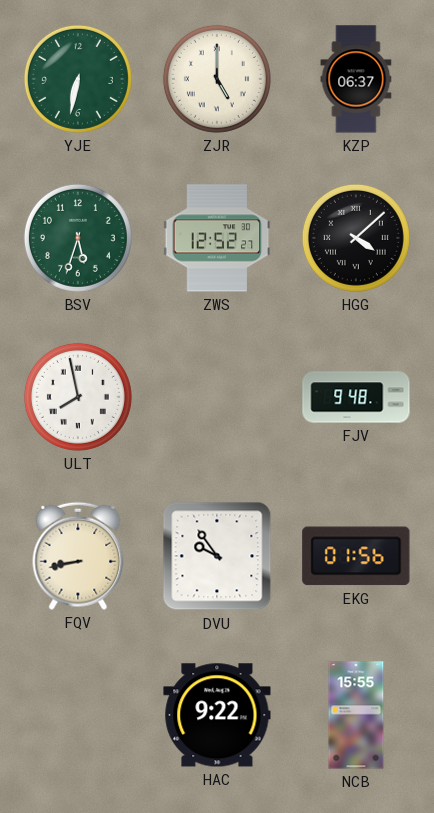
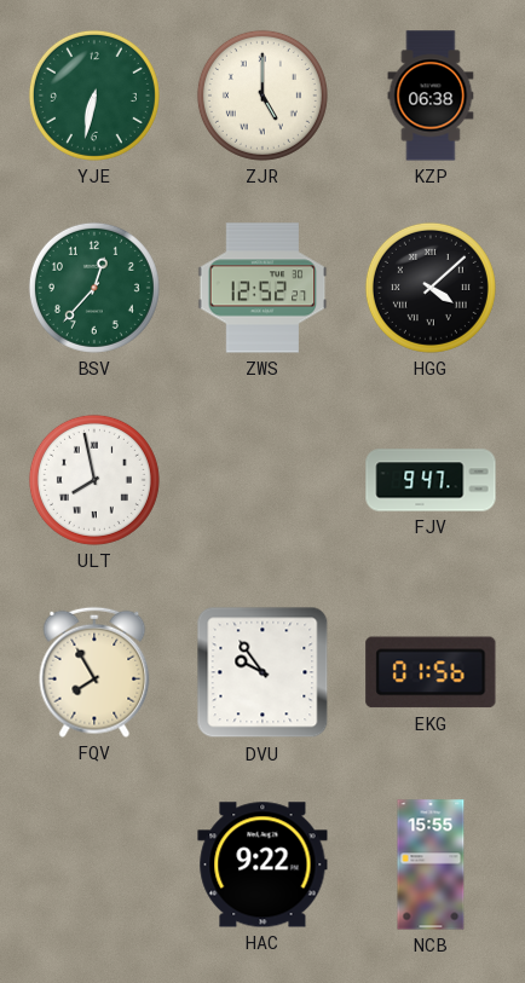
KZP: 06:37 -> 06:38 (431, 96)
BSV: 5:33 -> 12:37 (94, 288)
FJV: 9:48 -> 9:47 (431, 480)
FQV: 8:43 -> 7:55 (94, 672)
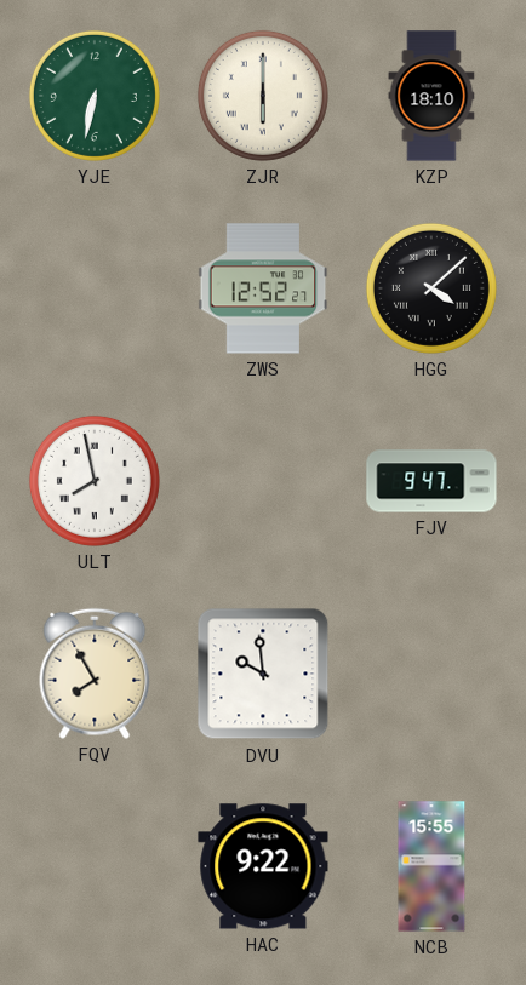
ZJR: 5:00 -> 6:00 (263, 96)
KZP: 06:38 -> 18:10 (431, 96)
BSV: 12:37 -> none (94, 288)
DVU: 9:54 -> 9:59 (263, 674)
EKG: 01:56 -> none (431, 672)
